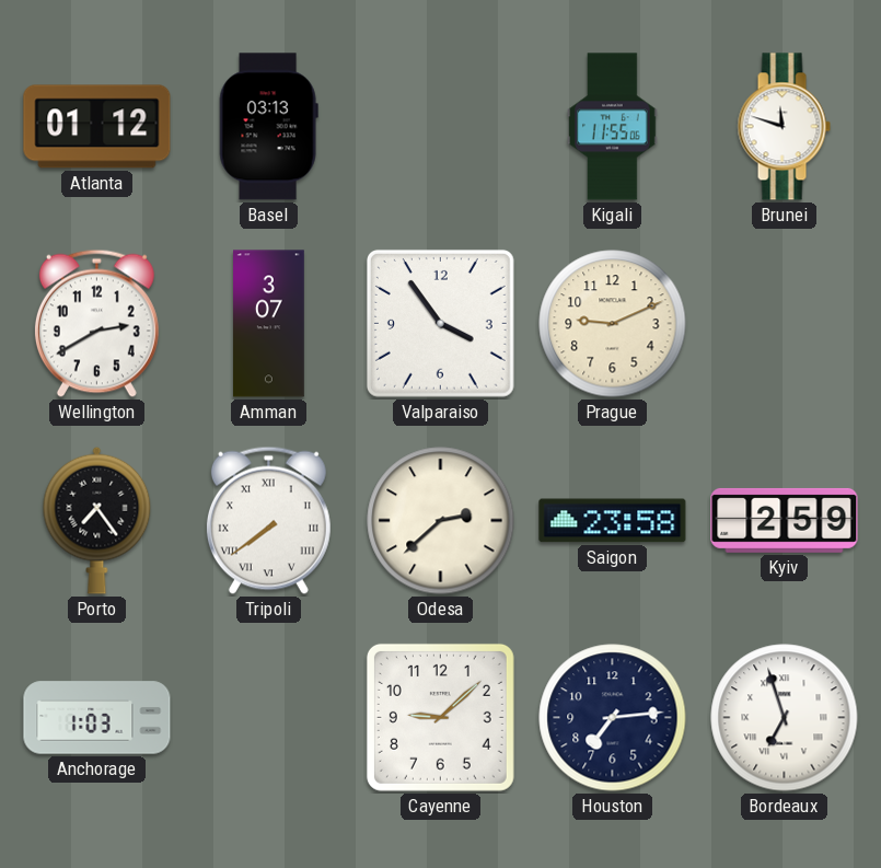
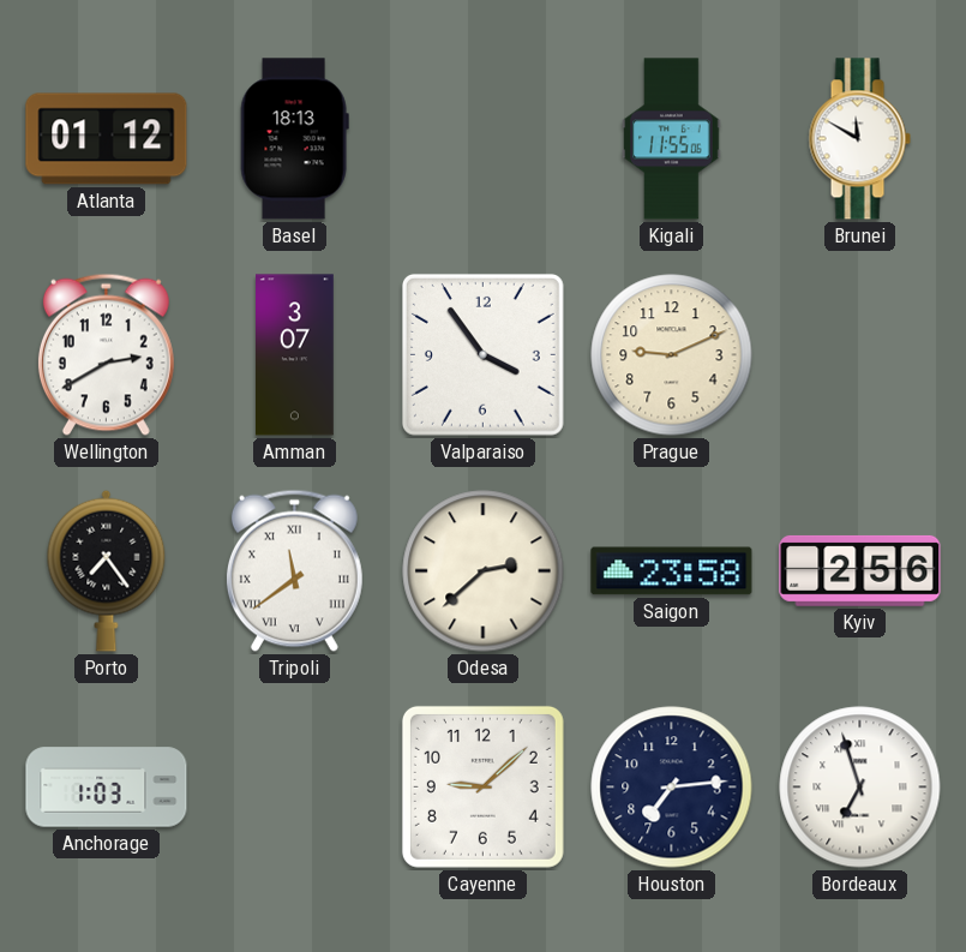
Basel: 03:13 -> 18:13 (294, 139)
Brunei: 11:48 -> 11:50 (859, 139)
Tripoli: 7:39 -> 11:39 (294, 570)
Kyiv: 2:59 -> 2:56 (860, 570)
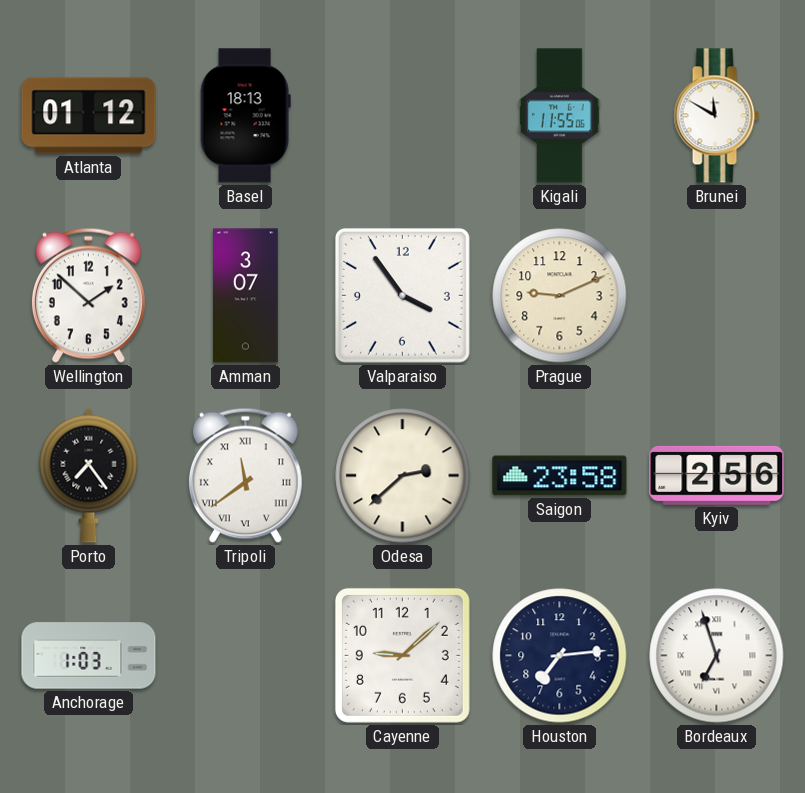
Wellington: 2:40 -> 1:52 (88, 295)
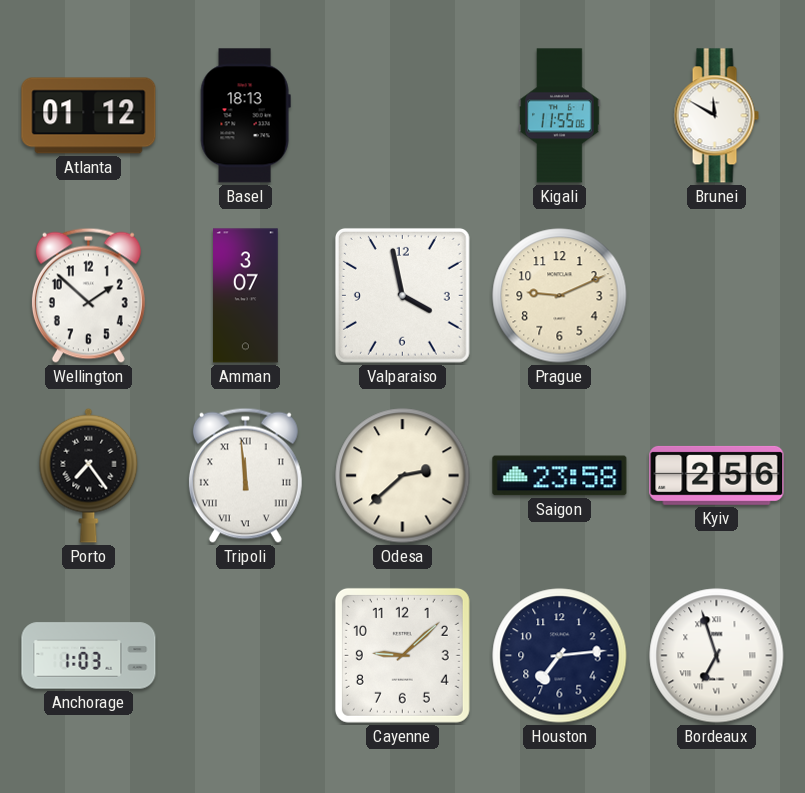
Valparaiso: 3:54 -> 3:58 (402, 295)
Tripoli: 11:39 -> 11:59 (245, 475)
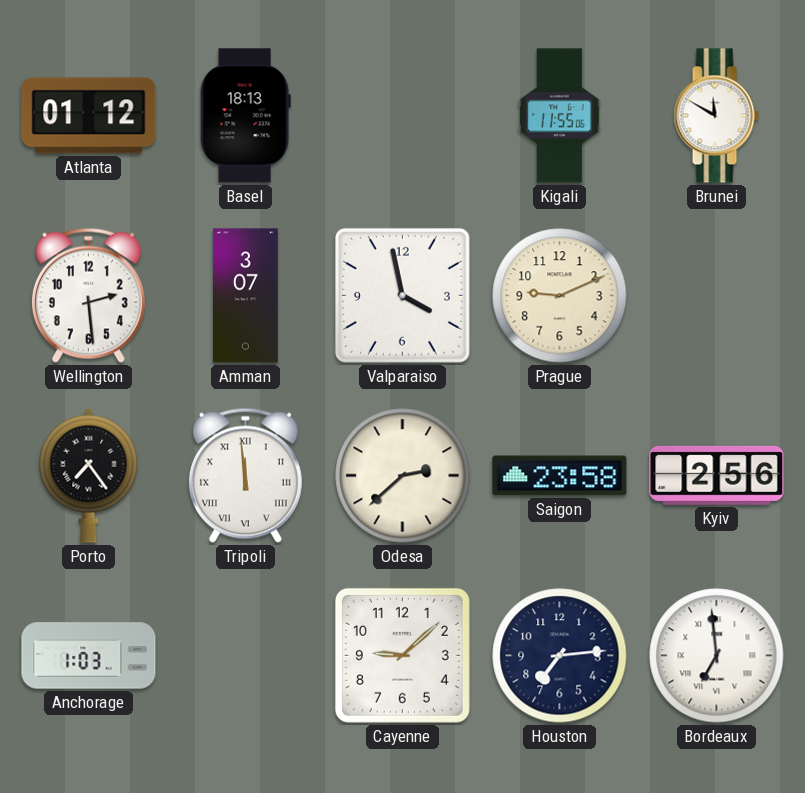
Wellington: 1:52 -> 2:29 (88, 295)
Bordeaux: 6:57 -> 6:59 (717, 656)
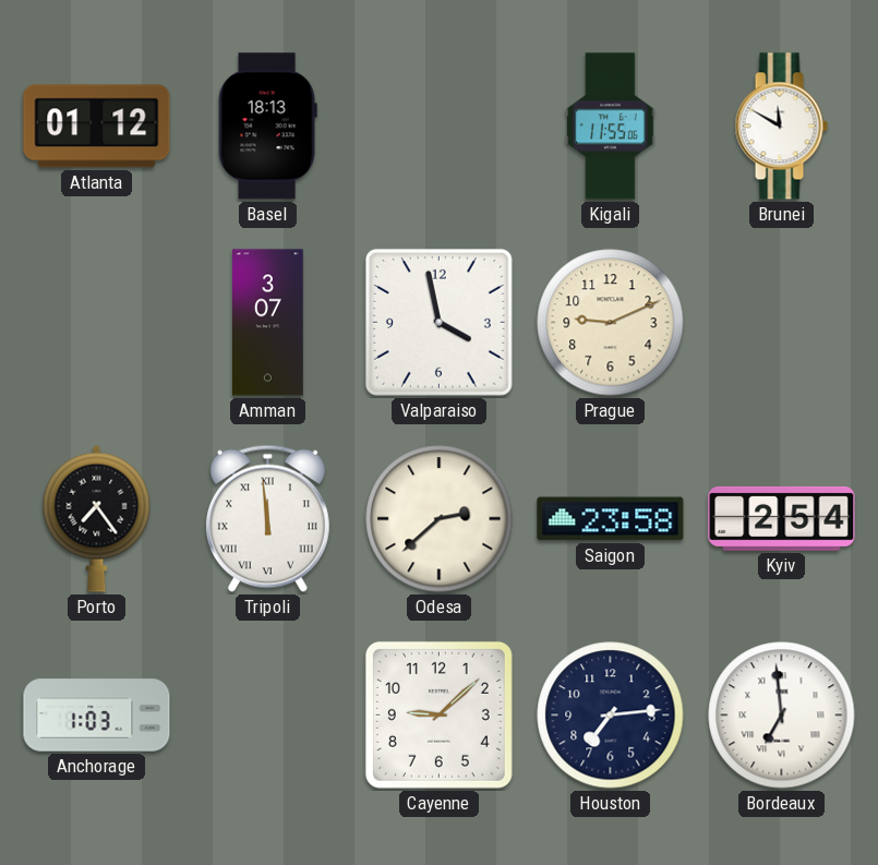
Wellington: 2:29 -> none (88, 295)
Kyiv: 2:56 -> 2:54 (782, 518)
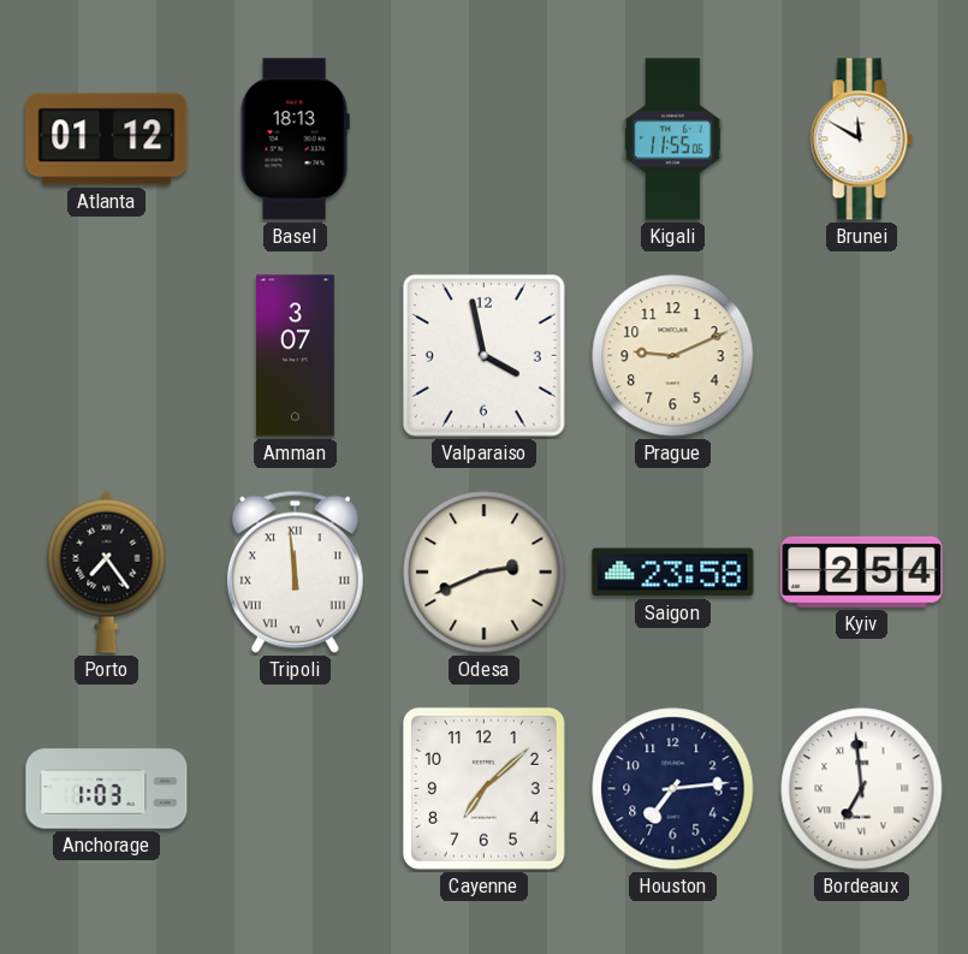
Odesa: 2:38 -> 2:41 (485, 573)
Cayenne: 9:08 -> 7:08 (483, 788)
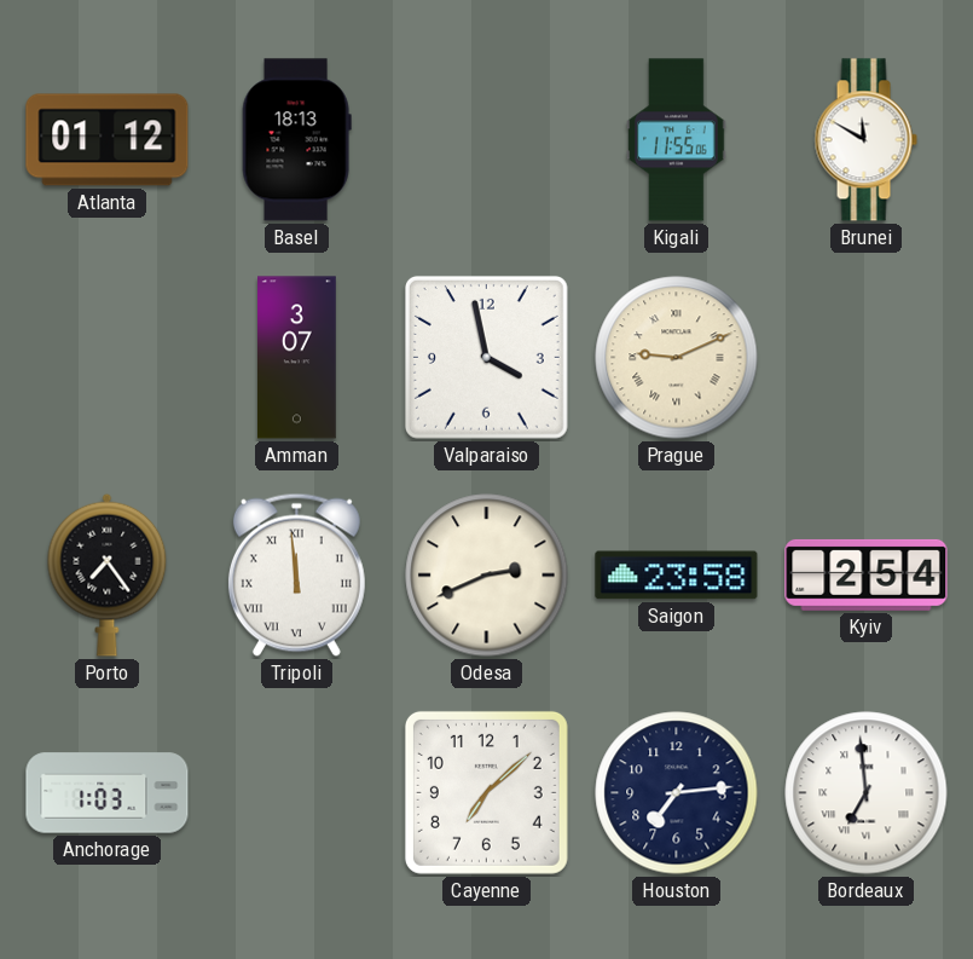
Prague numerals: Arabic -> Roman (677, 358)
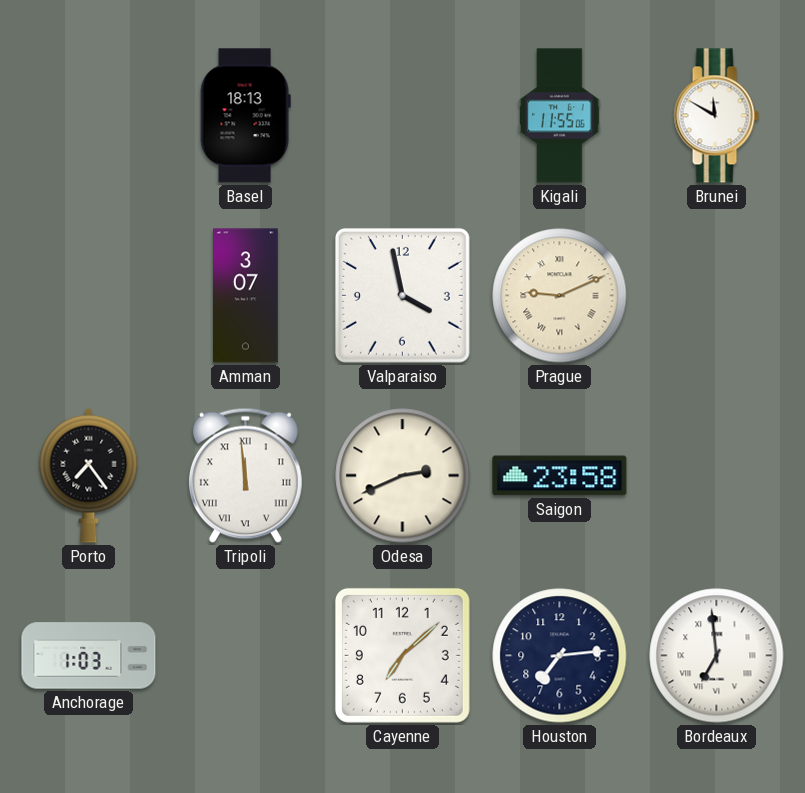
Atlanta: 01:12 -> none (108, 140)
Kyiv: 2:54 -> none (867, 574)
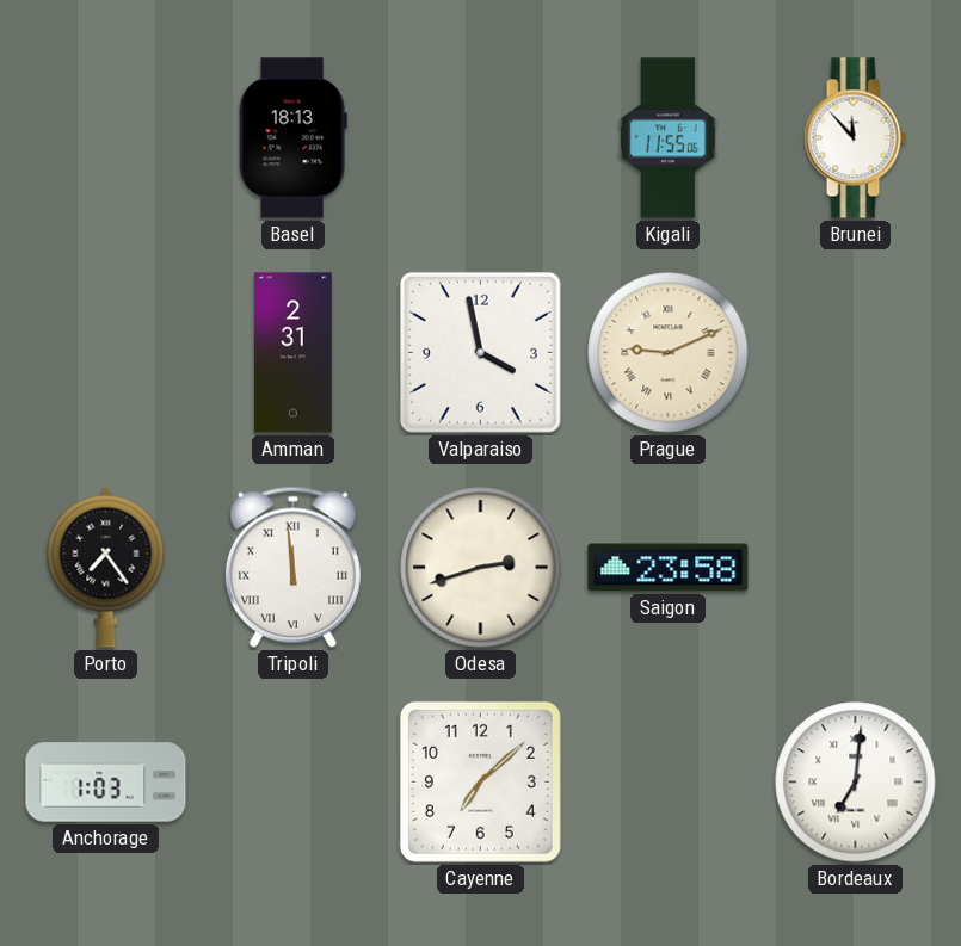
Brunei: 11:50 -> 11:53 (855, 138)
Amman: 3:07 -> 2:31 (294, 353)
Odesa: 2:41 -> 2:42 (481, 568)
Houston: 7:14 -> none (560, 656)
Bordeaux: 6:59 -> 7:01 (856, 783)
